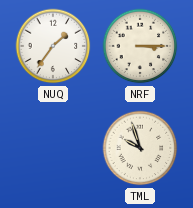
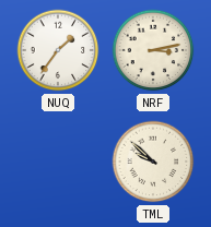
NRF: 3:15 -> 3:13 (153, 50)
TML: 9:57 -> 9:52 (153, 162)
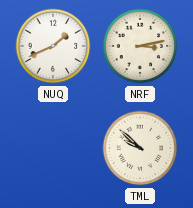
NUQ: 1:36 -> 1:41 (53, 46)
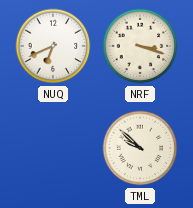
NUQ: 1:41 -> 6:41 (53, 46)
NRF: 3:13 -> 3:18 (140, 46)
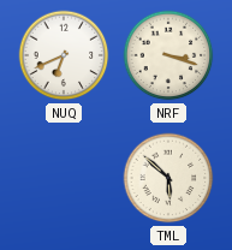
TML: 9:52 -> 5:52 (168, 178)
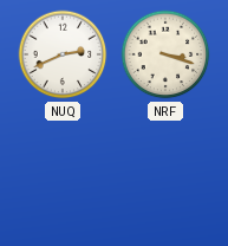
NUQ: 6:41 -> 2:41 (63, 54)
TML: 5:52 -> none (168, 178)
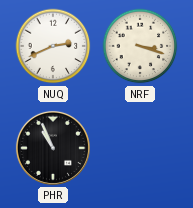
PHR: none -> 10:56 (53, 148)
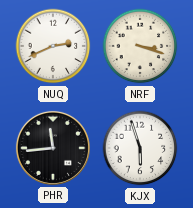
PHR: 10:56 -> 11:44 (53, 148)
KJX: none -> 5:57 (140, 148)
